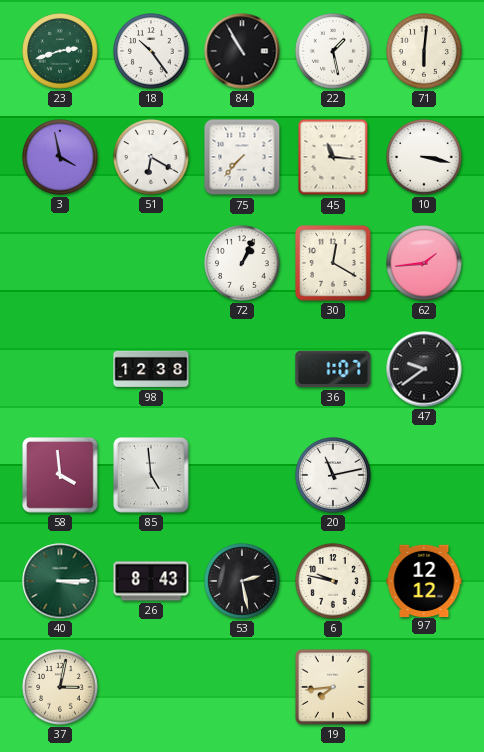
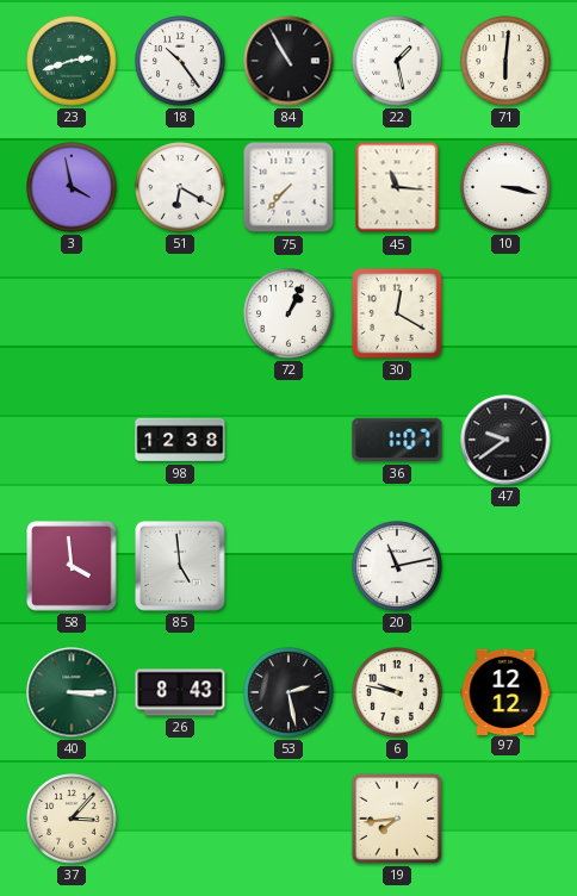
62: 1:44 -> none (424, 263)
37: 3:02 -> 3:07 (72, 819)
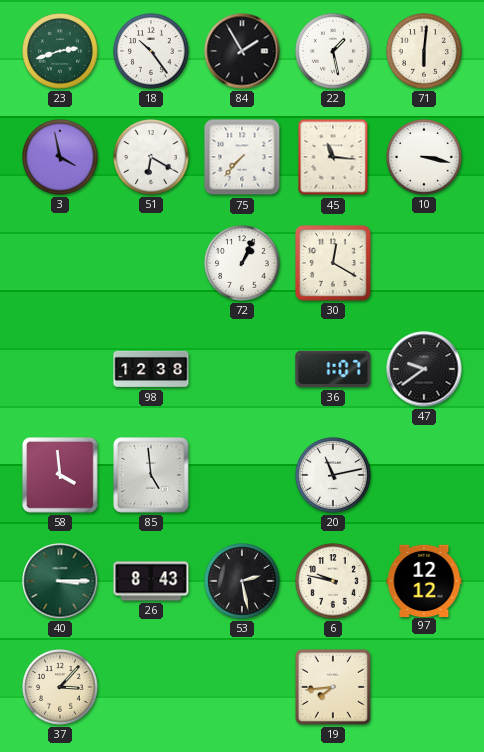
84: 10:55 -> 1:55 (242, 51)
